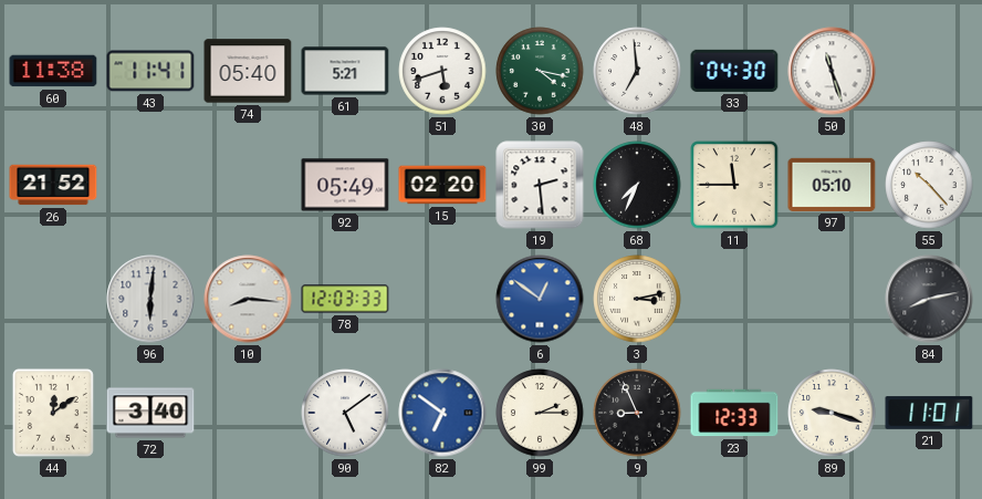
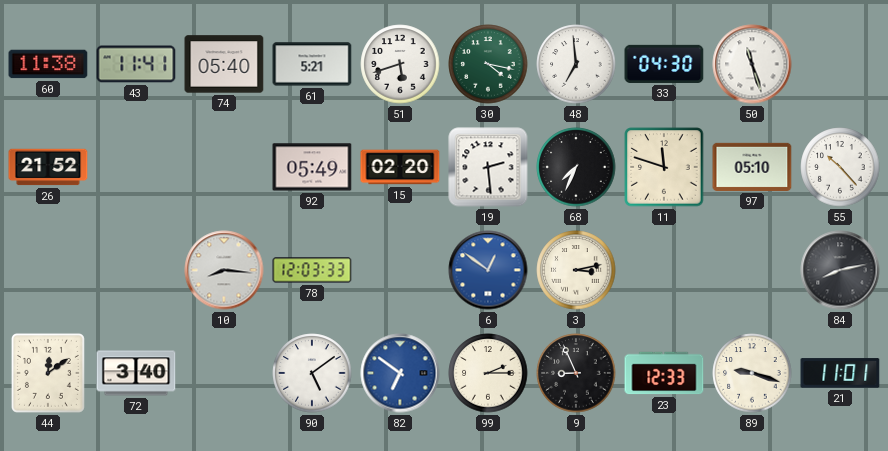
11: 11:45 -> 11:48 (664, 167)
96: 6:01 -> none (150, 299)
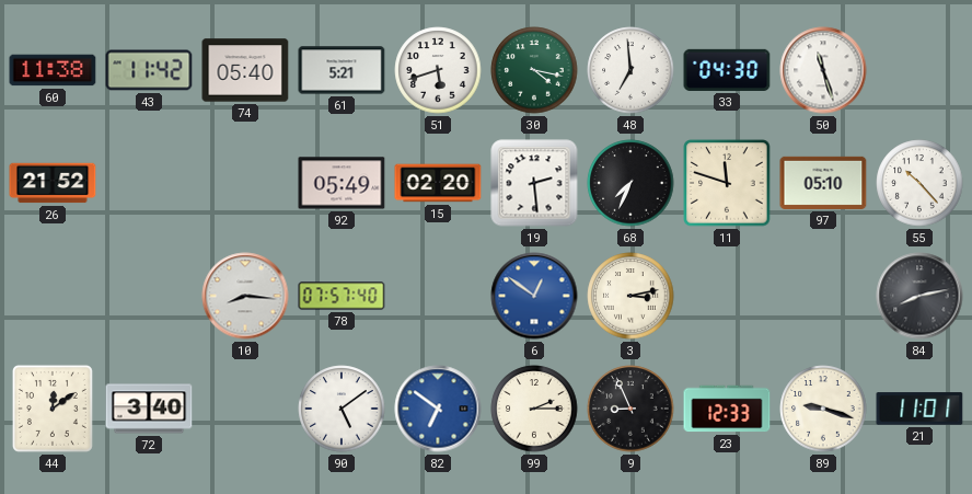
43: 11:41 -> 11:42 (149, 70)
78: 12:03 -> 07:57 (342, 296)
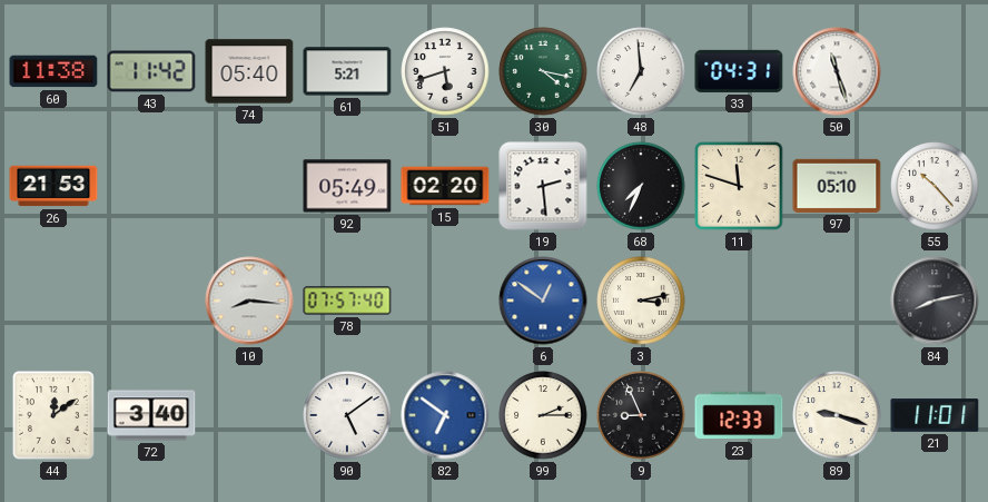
33: 04:30 -> 04:31 (739, 71)
26: 21:52 -> 21:53 (53, 186)
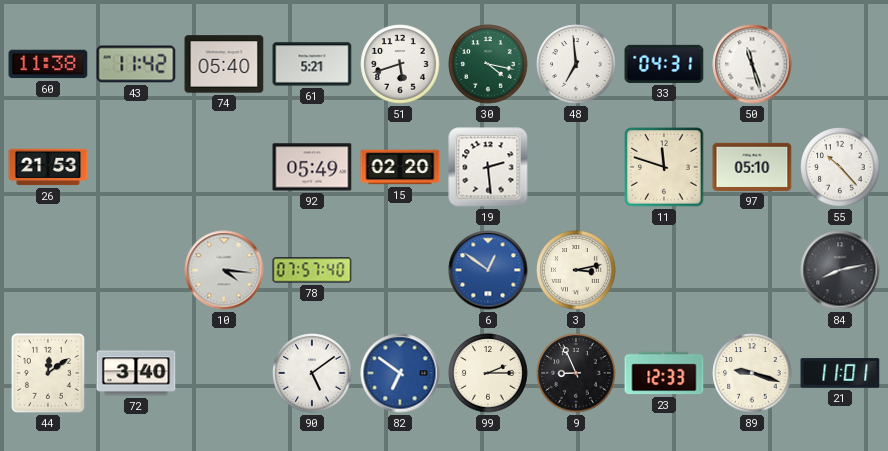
68: 7:34 -> none (641, 186)
10: 8:16 -> 4:16 (224, 270)
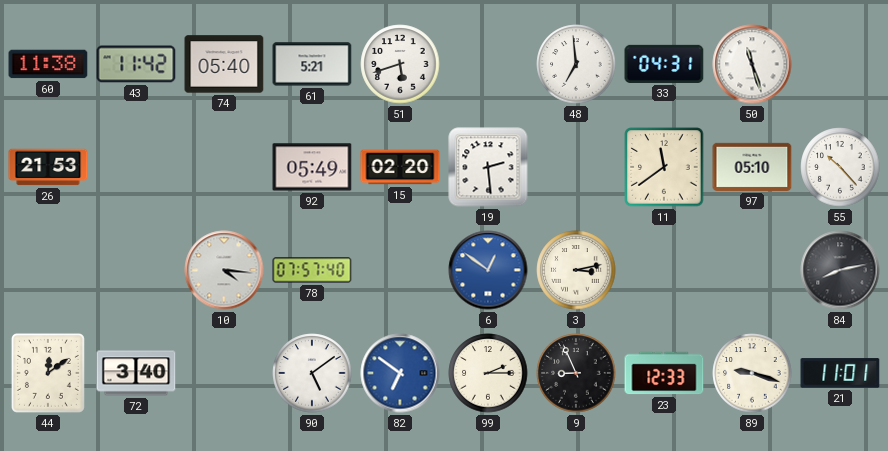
30: 4:17 -> none (488, 64)
11: 11:48 -> 11:39 (664, 167)
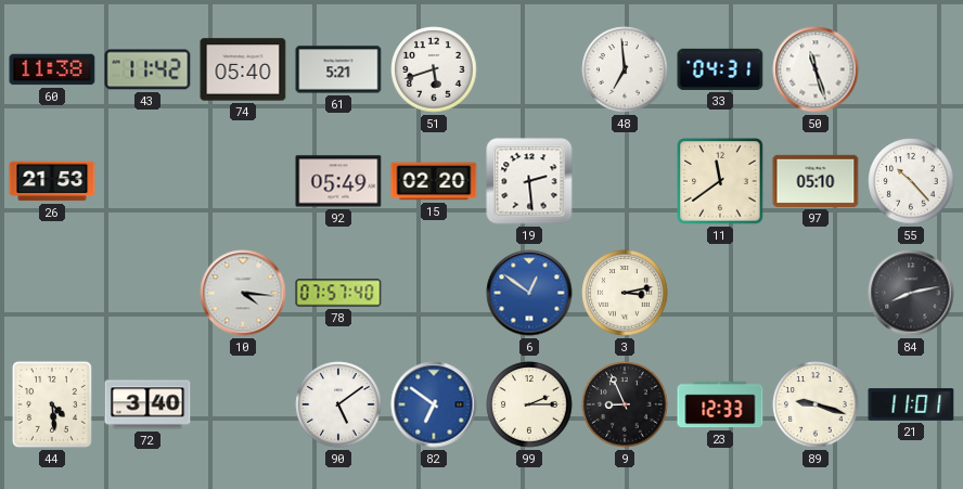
44: 12:09 -> 4:29 (52, 404)
